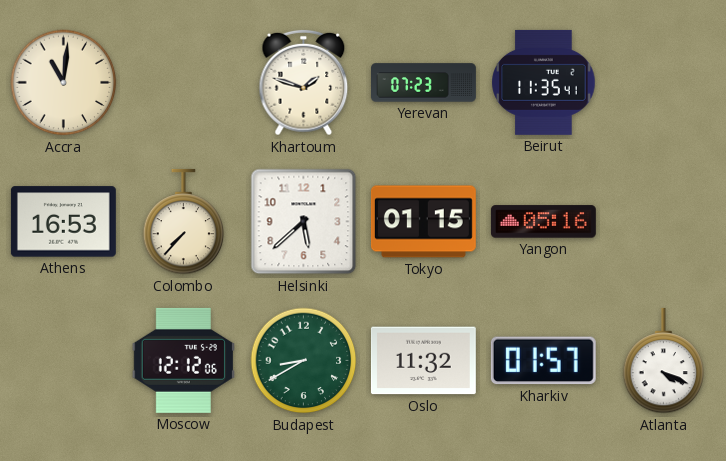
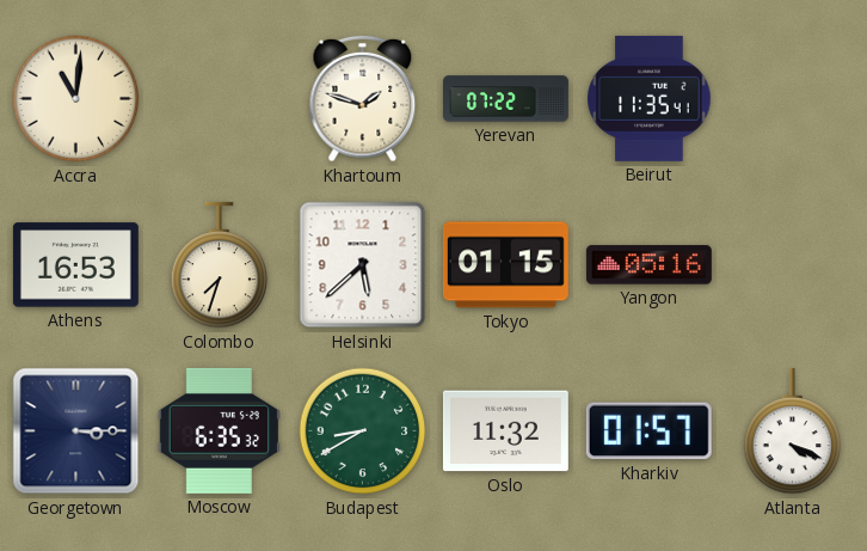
Yerevan: 07:23 -> 07:22 (506, 99)
Colombo: 7:37 -> 7:33 (220, 265)
Georgetown: none -> 3:15 (76, 431)
Moscow: 12:12 -> 6:35 (219, 430)
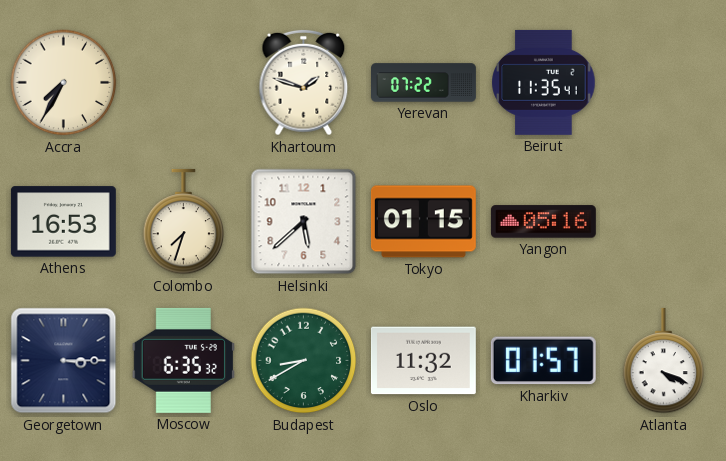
Accra: 11:01 -> 7:35 (64, 83)
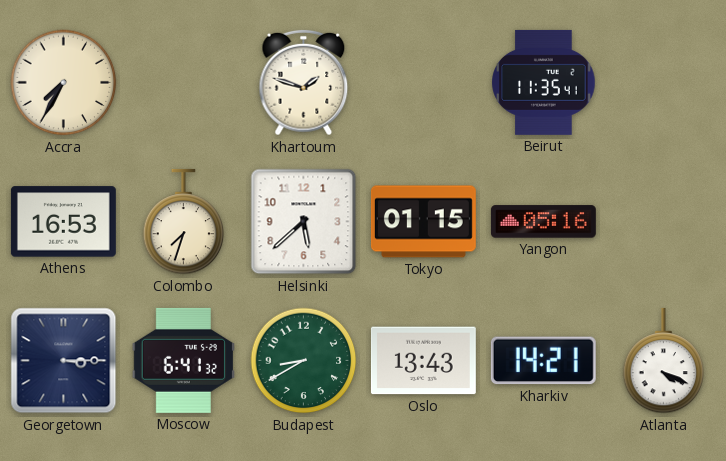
Yerevan: 07:22 -> none (424, 83)
Moscow: 6:35 -> 6:41 (183, 360)
Oslo: 11:32 -> 13:43 (423, 361)
Kharkiv: 01:57 -> 14:21 (543, 361)
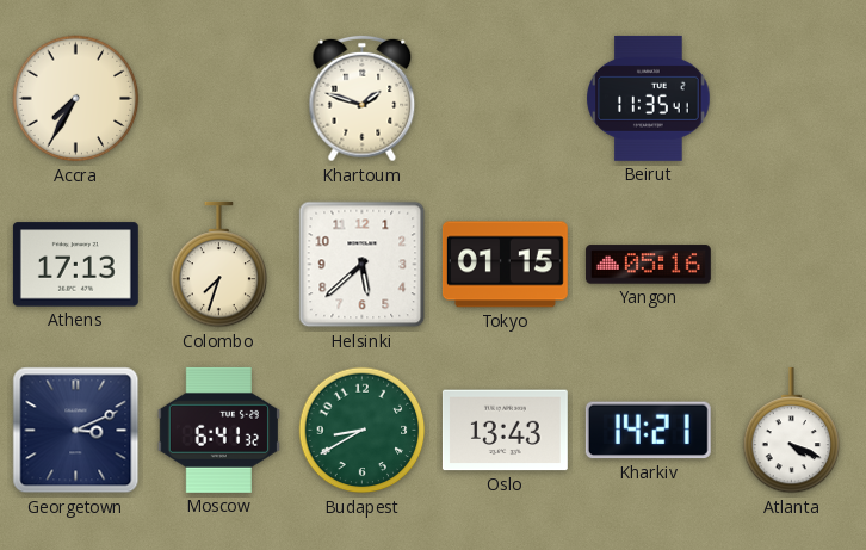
Athens: 16:53 -> 17:13 (75, 265)
Georgetown: 3:15 -> 3:11 (76, 431)
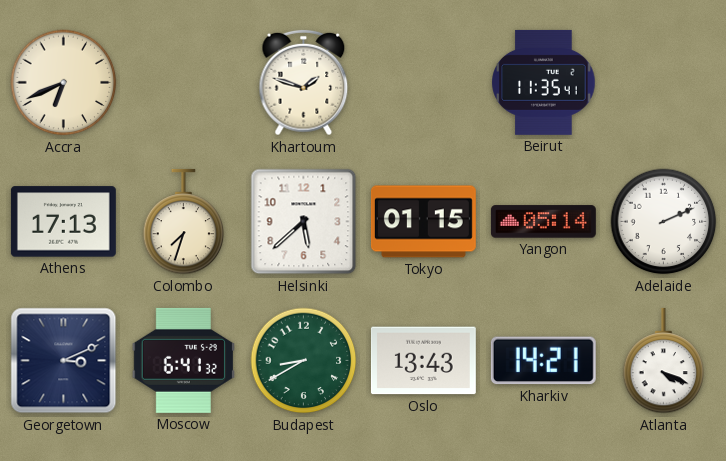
Accra: 7:35 -> 6:41 (64, 83)
Yangon: 05:16 -> 05:14 (543, 222)
Adelaide: none -> 2:11 (664, 222)
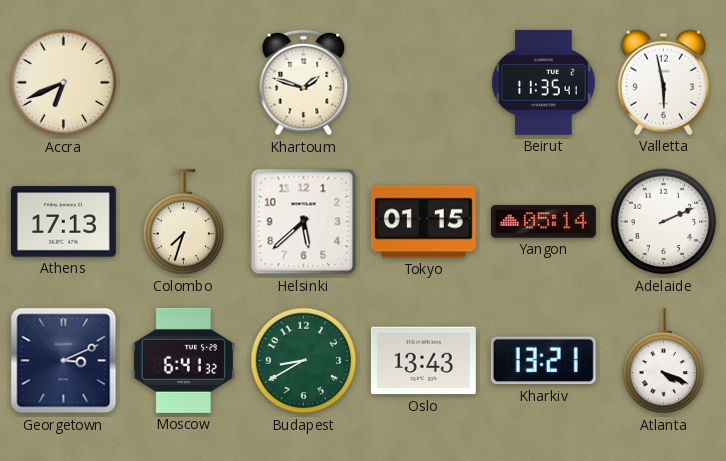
Valletta: none -> 5:58 (663, 82)
Kharkiv: 14:21 -> 13:21 (543, 361)
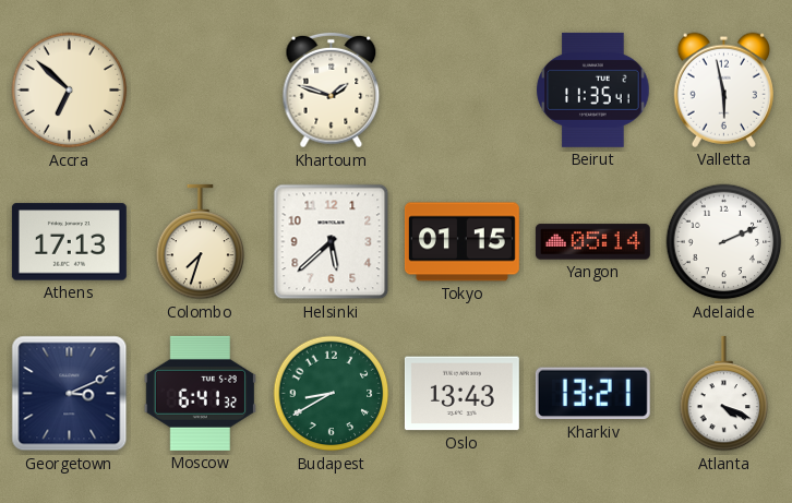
Accra: 6:41 -> 6:52 (70, 91)
